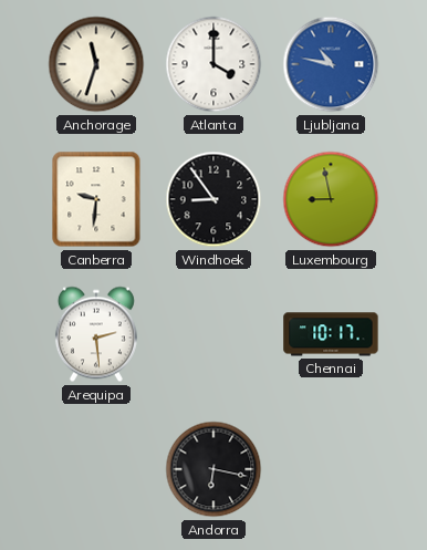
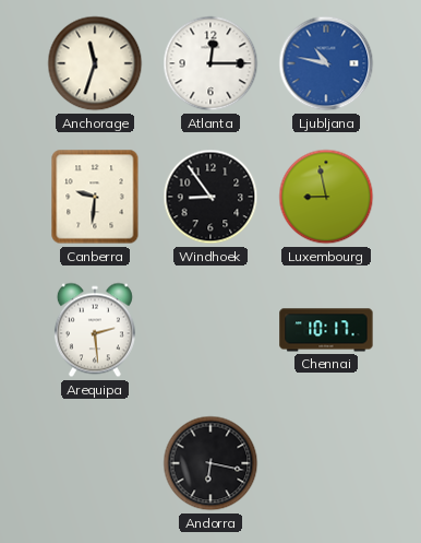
Atlanta: 4:00 -> 12:15 (211, 63)
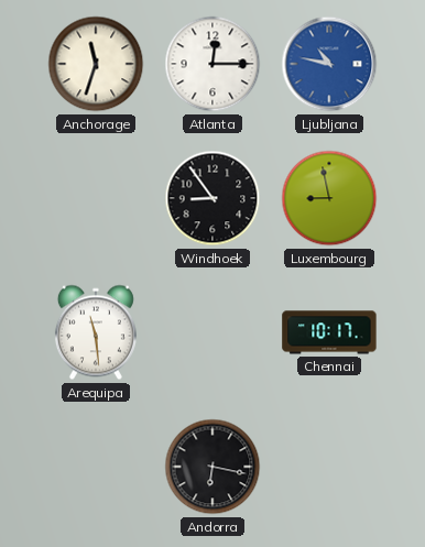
Canberra: 9:31 -> none (95, 197)
Arequipa: 2:29 -> 11:29 (96, 332)
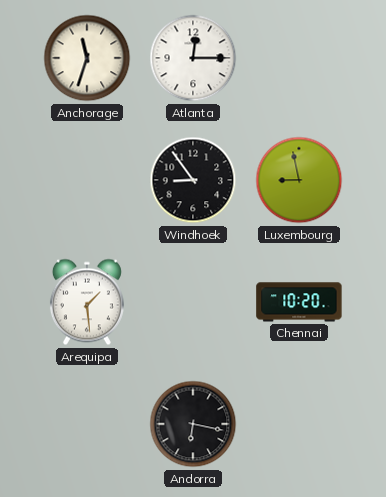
Ljubljana: 10:47 -> none (329, 64)
Arequipa: 11:29 -> 1:29 (87, 302)
Chennai: 10:17 -> 10:20 (299, 302)
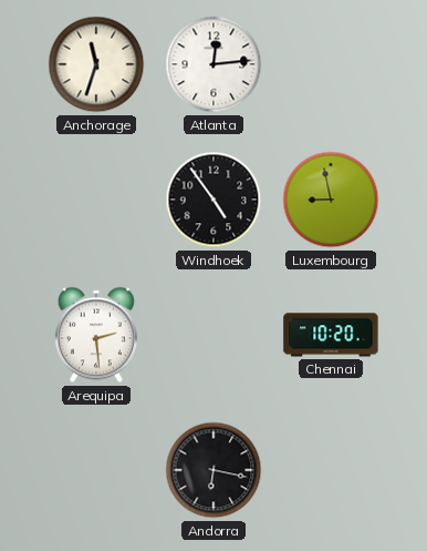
Atlanta: 12:15 -> 12:14 (213, 64)
Windhoek: 8:54 -> 4:54 (213, 200)
Arequipa: 1:29 -> 2:29 (96, 335)
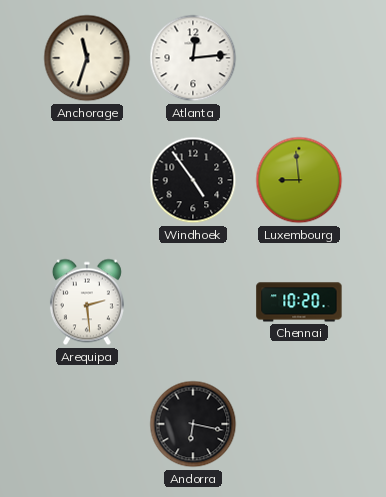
Luxembourg: 8:58 -> 8:59 (299, 180)
